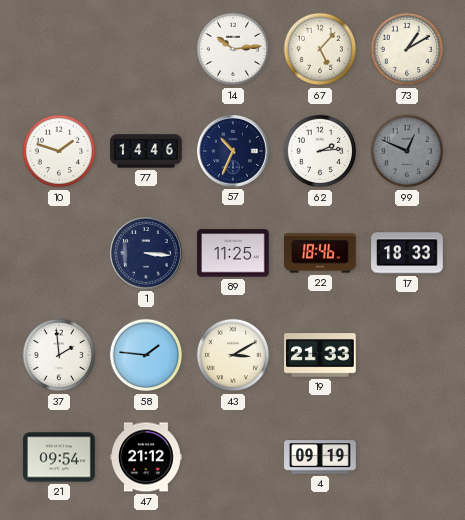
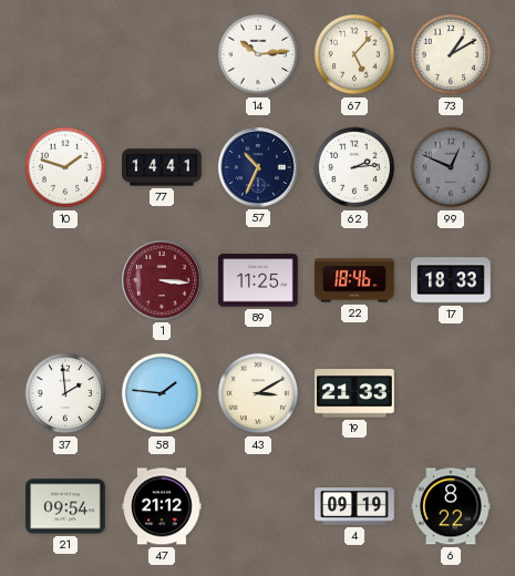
77: 14:46 -> 14:41 (162, 167)
1 dial: navy -> burgundy (163, 281)
6: none -> 8:22 (451, 506)
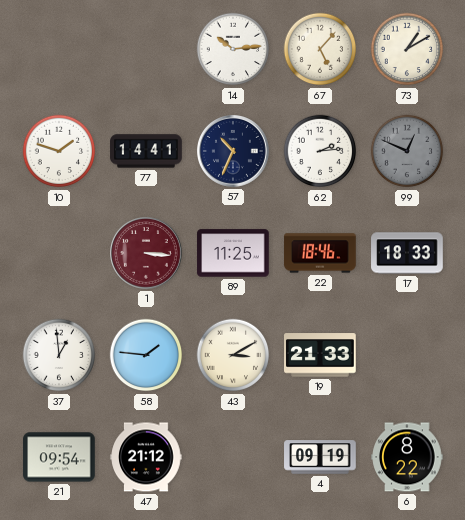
37: 1:59 -> 12:59 (59, 355)
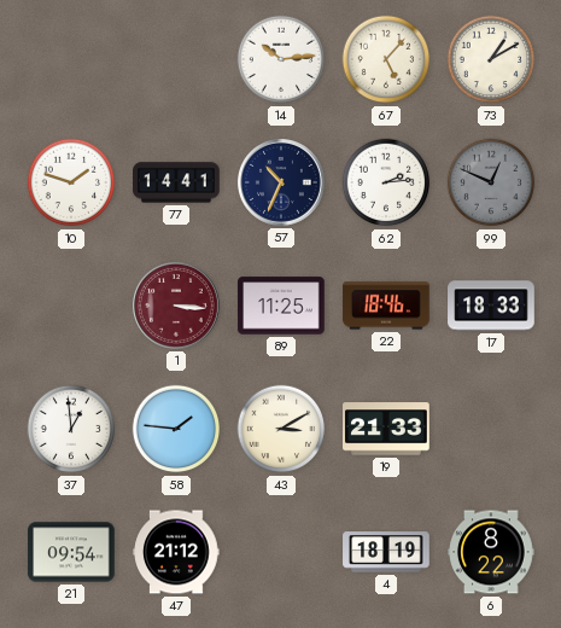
4: 09:19 -> 18:19 (386, 552)
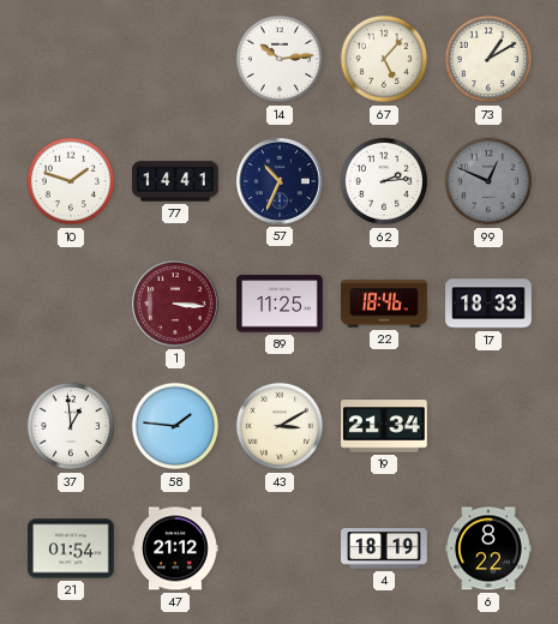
19: 21:33 -> 21:34 (384, 426)
21: 09:54 -> 01:54 (71, 548)
